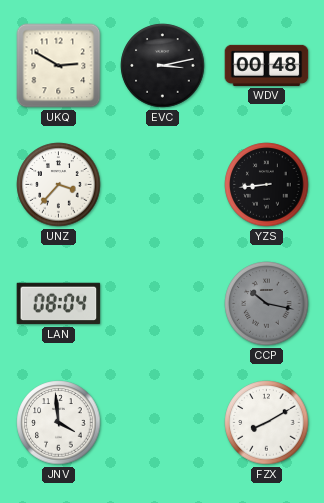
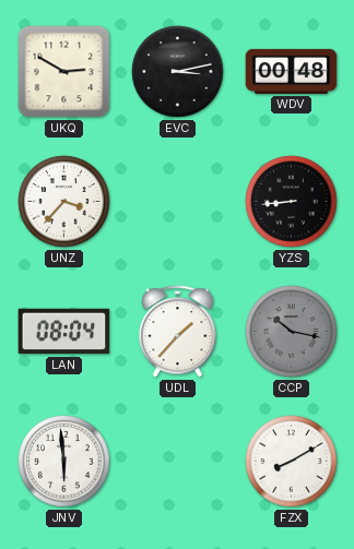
UDL: none -> 1:37 (178, 332)
JNV: 3:59 -> 5:59 (64, 462)
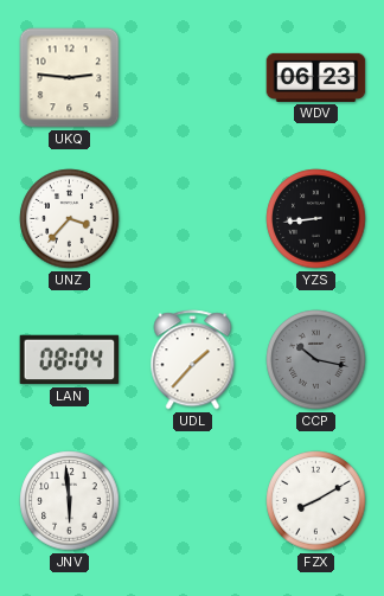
UKQ: 2:50 -> 2:46 (70, 78)
EVC: 3:13 -> none (178, 72)
WDV: 00:48 -> 06:23 (316, 77)
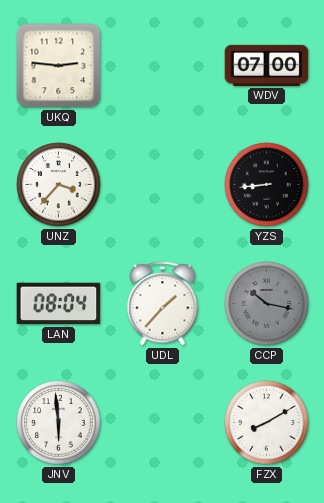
WDV: 06:23 -> 07:00 (267, 65)
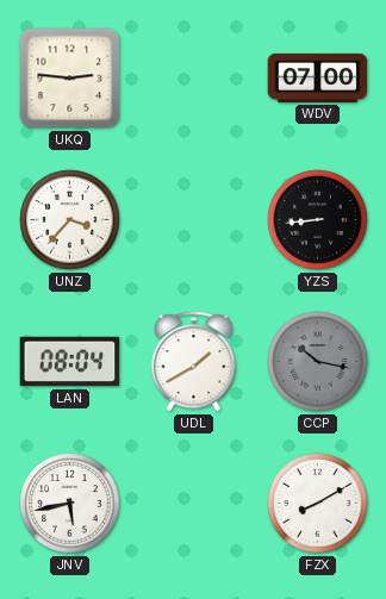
UDL: 1:37 -> 1:40 (194, 362)
JNV: 5:59 -> 5:43 (70, 504)
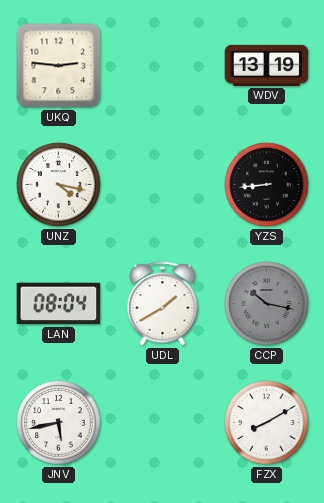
WDV: 07:00 -> 13:19 (267, 65)
UNZ: 3:37 -> 4:17 (59, 185)
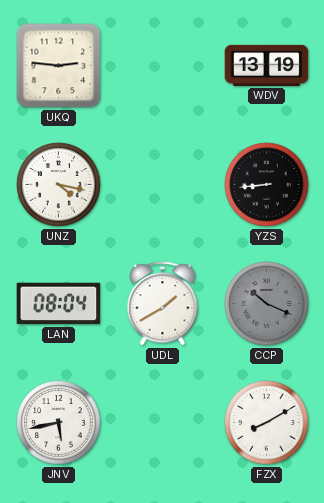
CCP: 10:17 -> 10:19 (267, 304)
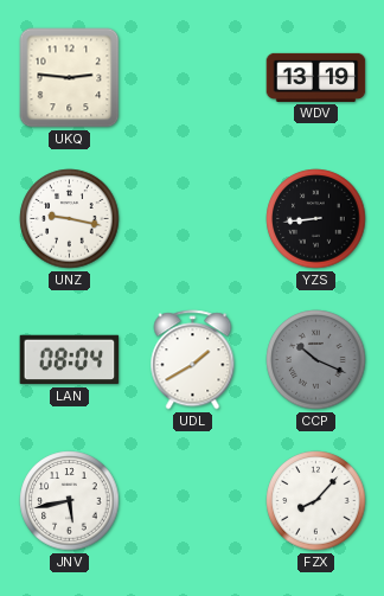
UNZ: 4:17 -> 9:17 (70, 219)
FZX: 8:10 -> 8:07 (316, 501)
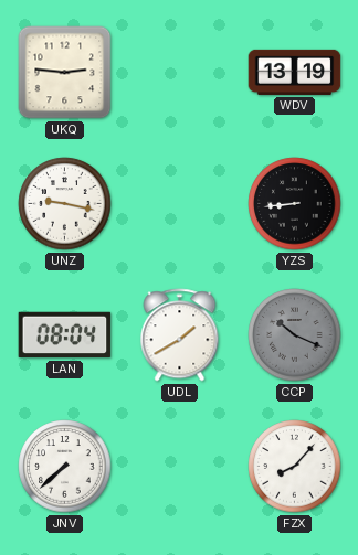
JNV: 5:43 -> 7:38 (65, 467)
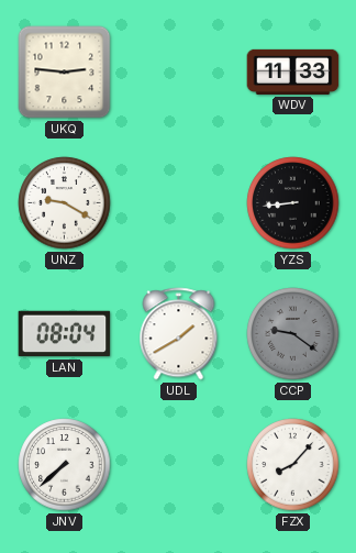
WDV: 13:19 -> 11:33 (293, 71)
UNZ: 9:17 -> 9:20 (65, 203)
CCP: 10:19 -> 9:21 (293, 334)
